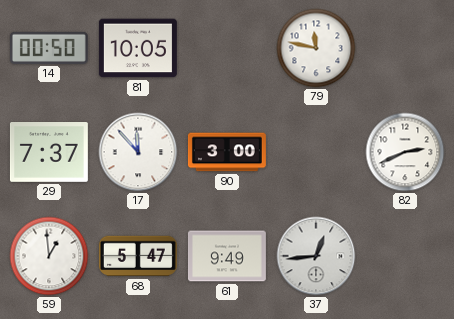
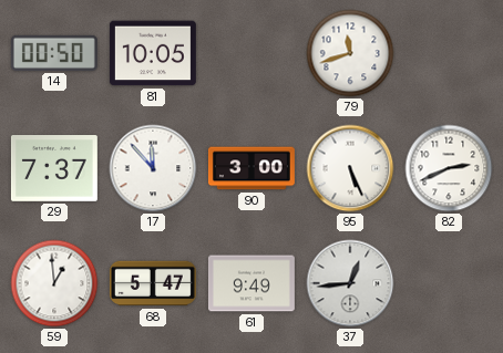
79: 11:47 -> 11:42 (350, 53)
95: none -> 5:26 (350, 168)
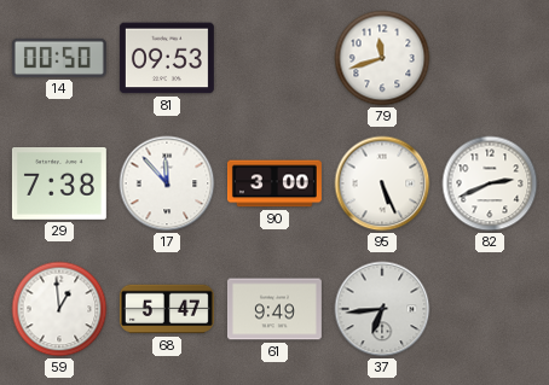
81: 10:05 -> 09:53 (167, 58)
29: 7:37 -> 7:38 (59, 185)
37: 12:44 -> 6:44 (382, 309)
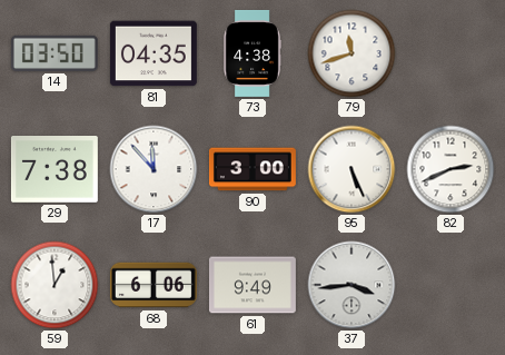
14: 00:50 -> 03:50 (55, 53)
81: 09:53 -> 04:35 (154, 53)
73: none -> 4:38 (253, 53)
68: 5:47 -> 6:06 (154, 285)
37: 6:44 -> 3:44 (351, 285)
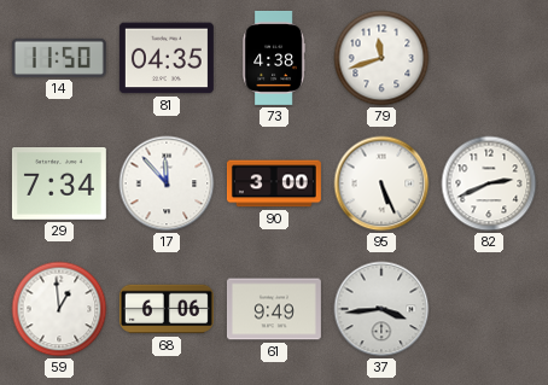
14: 03:50 -> 11:50 (59, 58)
29: 7:38 -> 7:34 (59, 185)
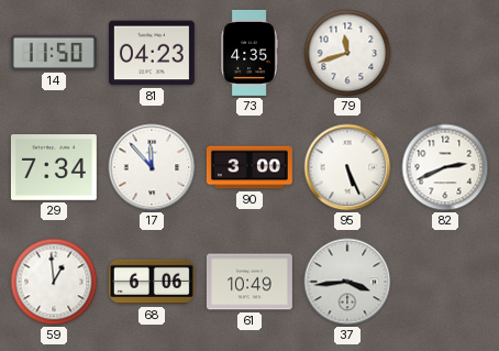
81: 04:35 -> 04:23 (152, 53)
73: 4:38 -> 4:35 (249, 53)
61: 9:49 -> 10:49 (249, 282)
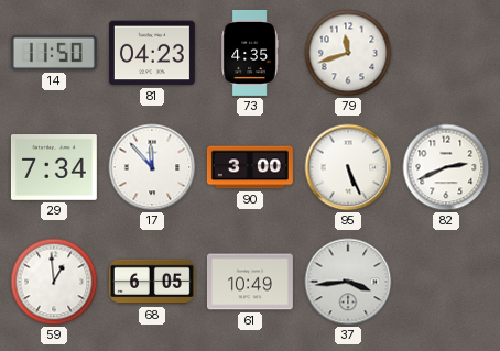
68: 6:06 -> 6:05 (152, 282)
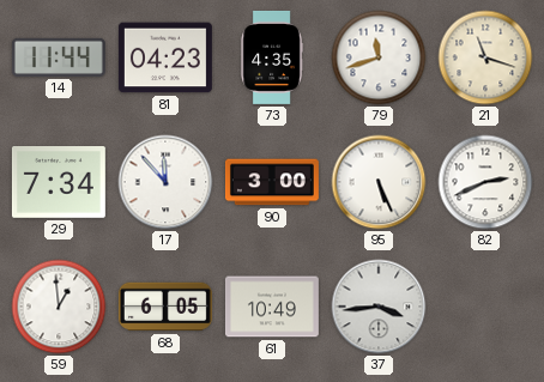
14: 11:50 -> 11:44 (59, 57)
21: none -> 11:18 (485, 57)
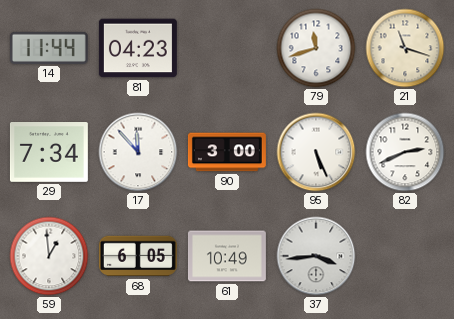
73: 4:35 -> none (272, 57)
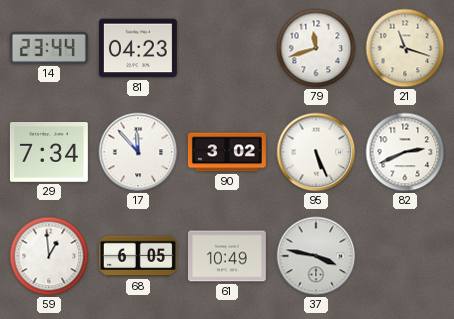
14: 11:44 -> 23:44 (49, 48)
90: 3:00 -> 3:02 (227, 152)
37: 3:44 -> 3:47 (316, 256)
